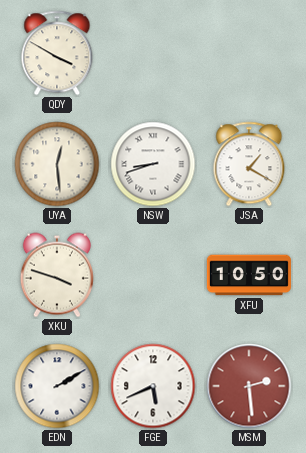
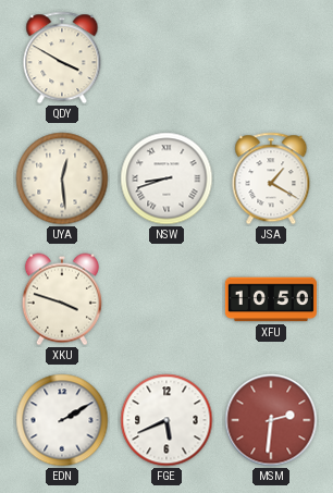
MSM: 2:29 -> 2:31 (271, 420)
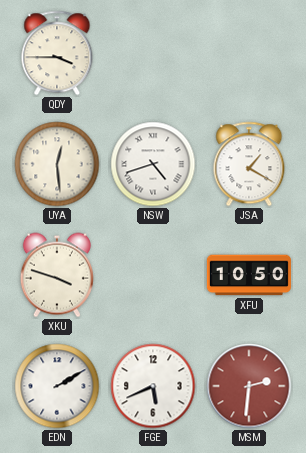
QDY: 3:50 -> 3:45 (57, 53)
NSW: 8:42 -> 4:42 (153, 164)
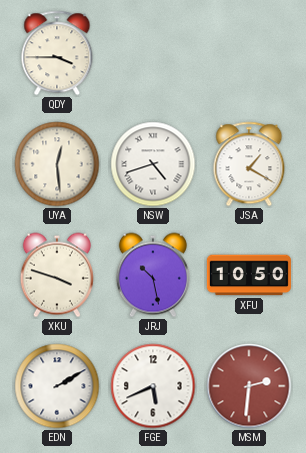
JRJ: none -> 10:28 (153, 275)
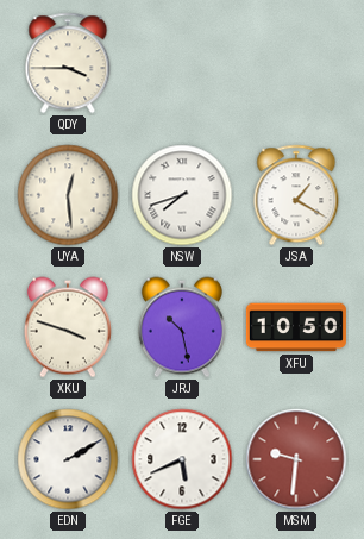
NSW: 4:42 -> 7:42 (182, 195)
MSM: 2:31 -> 9:31 (296, 459)
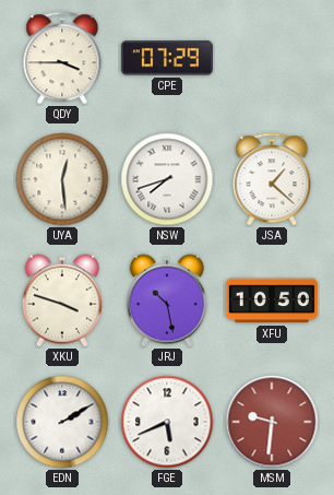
CPE: none -> 07:29 (167, 58)
JSA: 1:20 -> 1:22 (272, 179)
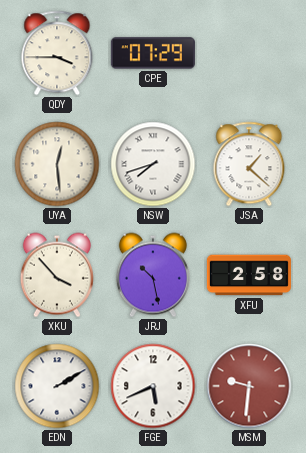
XKU: 3:48 -> 3:53 (57, 275)
XFU: 10:50 -> 2:58 (249, 275)
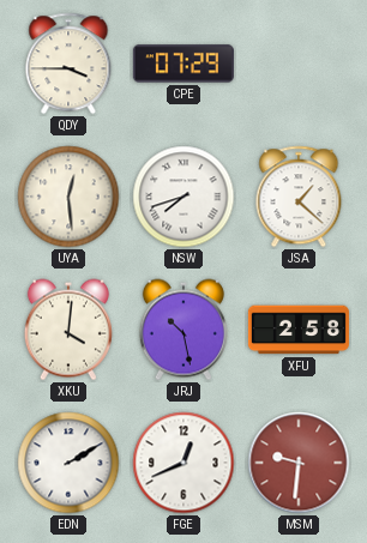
XKU: 3:53 -> 4:01 (68, 330)
FGE: 5:41 -> 12:41 (183, 463)
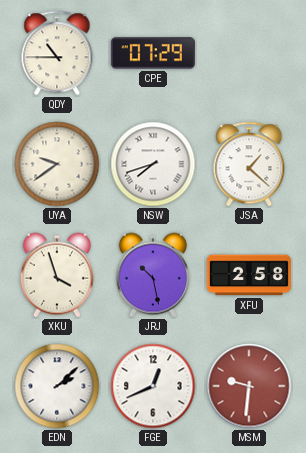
QDY: 3:45 -> 10:45 (57, 53)
UYA: 12:29 -> 9:39 (57, 164)
XKU: 4:01 -> 3:57 (57, 275)
EDN: 2:10 -> 2:08 (57, 386)
